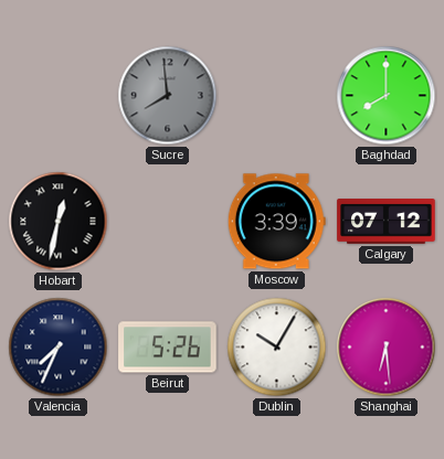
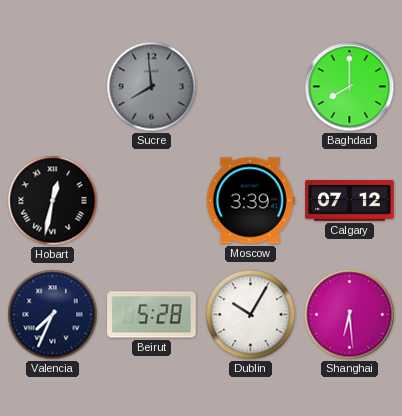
Beirut: 5:26 -> 5:28 (152, 315)
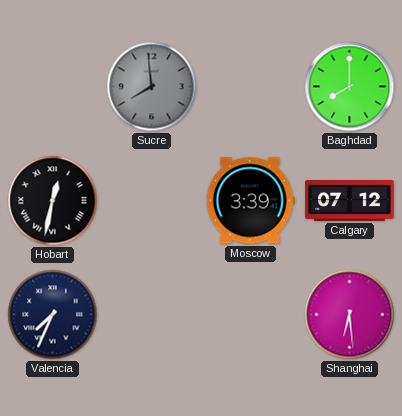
Beirut: 5:28 -> none (152, 315)
Dublin: 10:05 -> none (251, 315)
